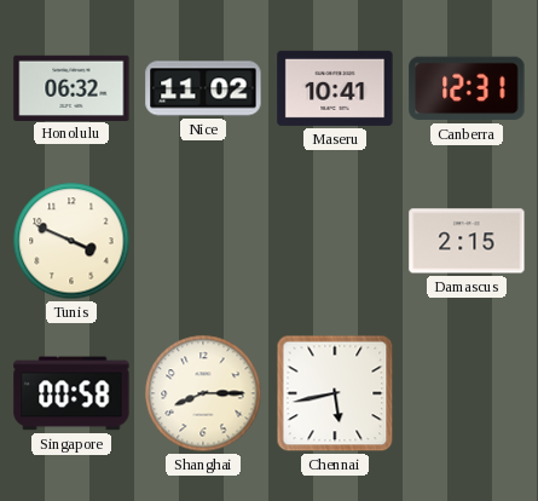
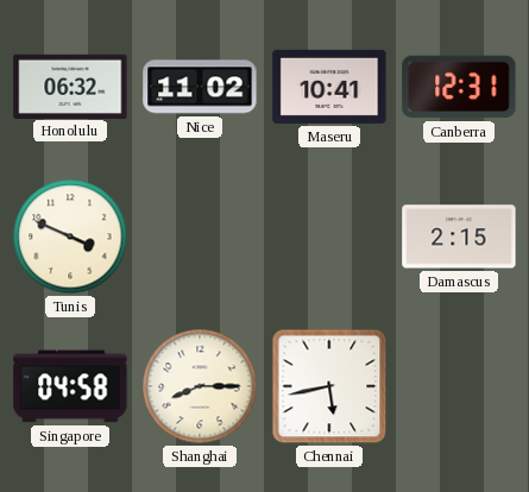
Singapore: 00:58 -> 04:58 (70, 386)
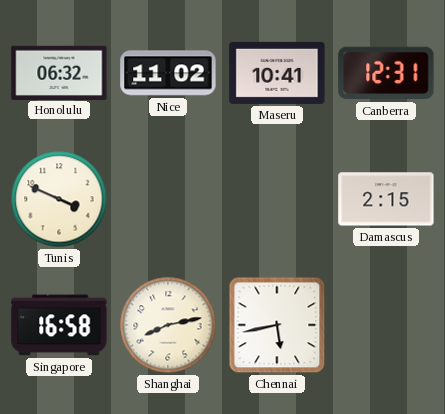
Singapore: 04:58 -> 16:58 (59, 325)
Shanghai: 8:15 -> 8:13 (168, 325)
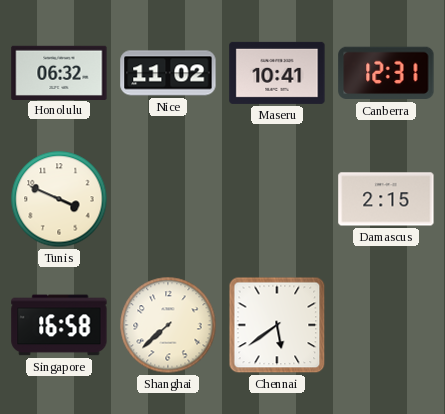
Shanghai: 8:13 -> 7:38 (168, 325)
Chennai: 5:43 -> 5:39 (277, 325)
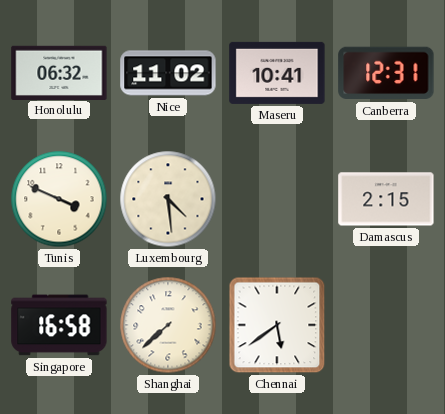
Luxembourg: none -> 4:29 (168, 199)
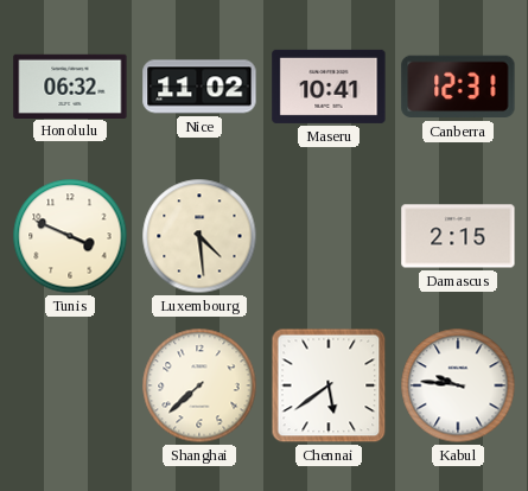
Singapore: 16:58 -> none (59, 325)
Kabul: none -> 9:46 (458, 385)
